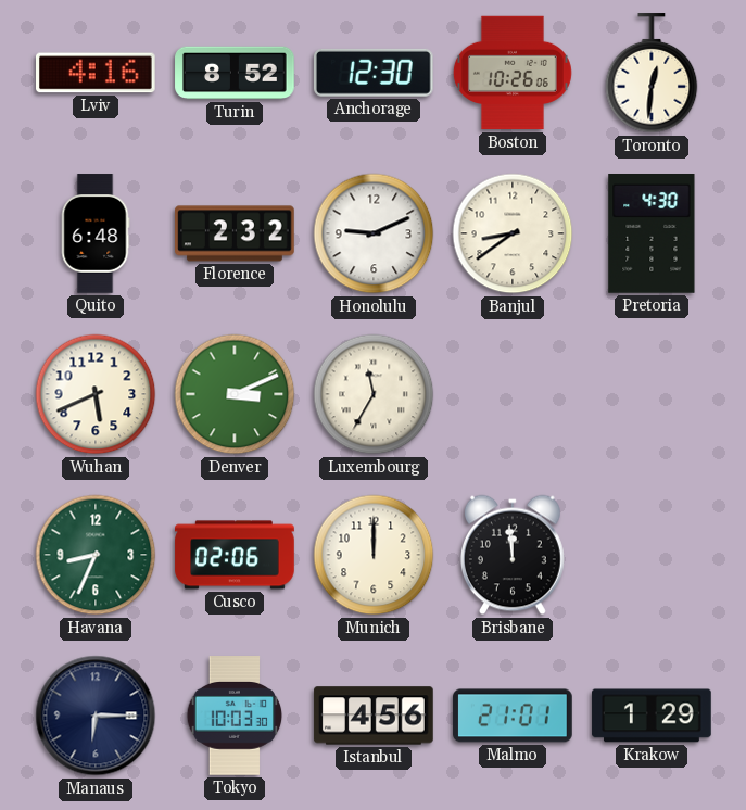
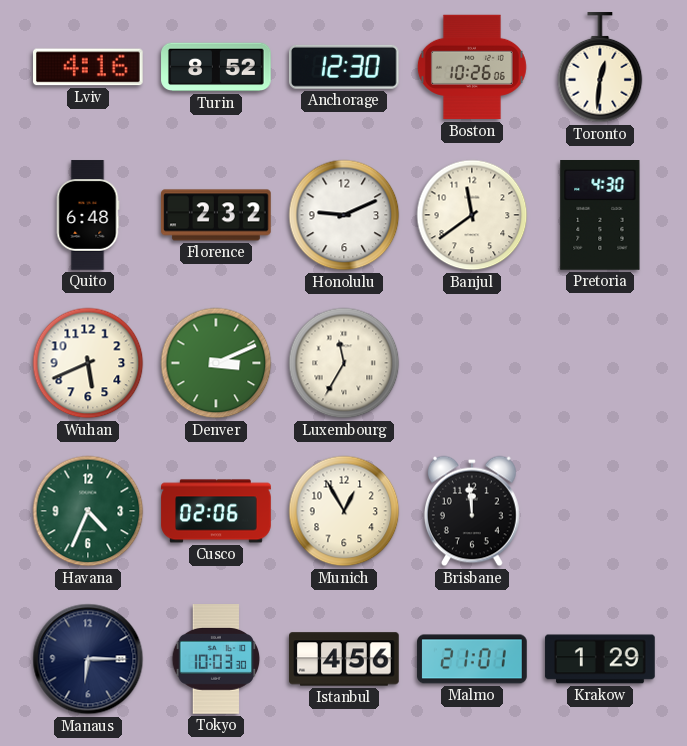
Banjul: 8:39 -> 11:39 (472, 215)
Havana: 8:34 -> 4:34 (88, 511)
Munich: 12:00 -> 12:55 (344, 511)
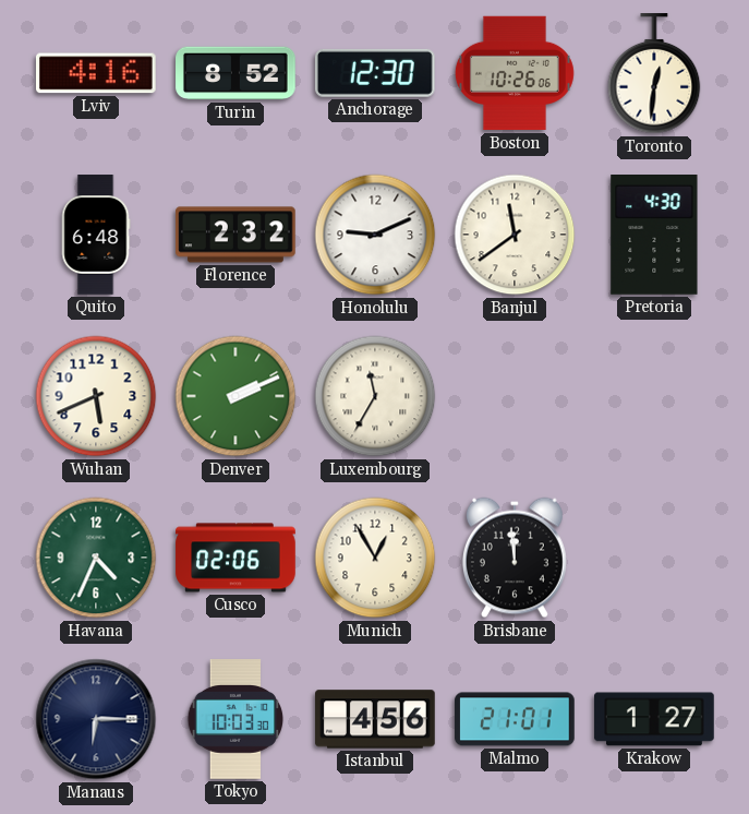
Denver: 3:11 -> 2:11 (235, 396)
Krakow: 1:29 -> 1:27 (654, 719)
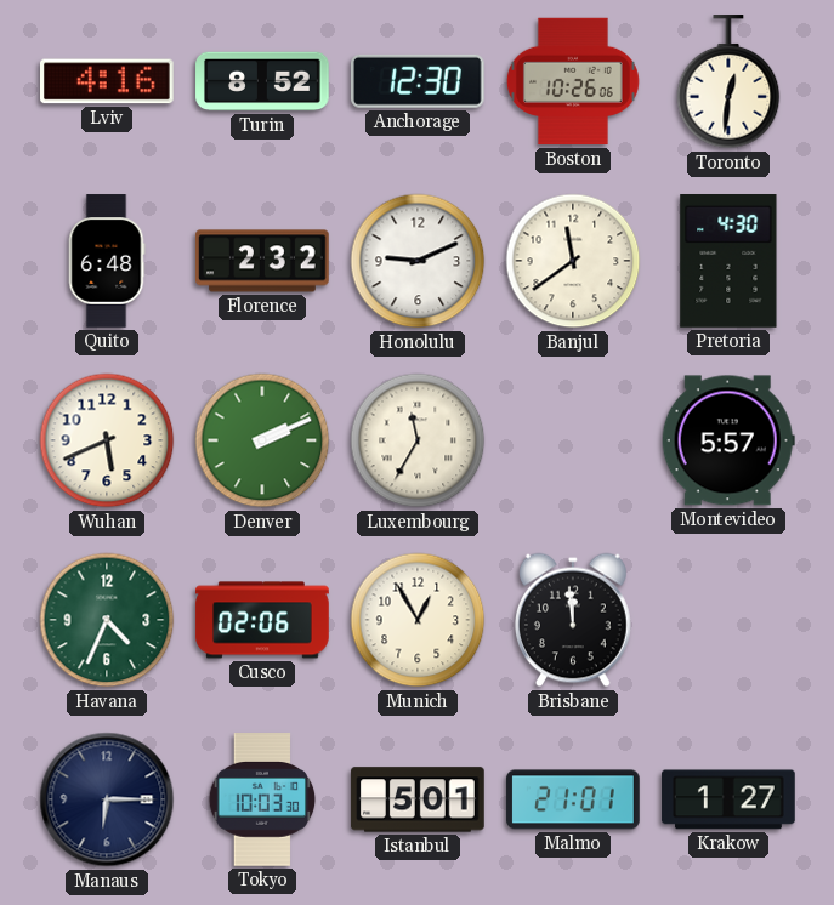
Montevideo: none -> 5:57 (728, 440)
Istanbul: 4:56 -> 5:01 (418, 799)
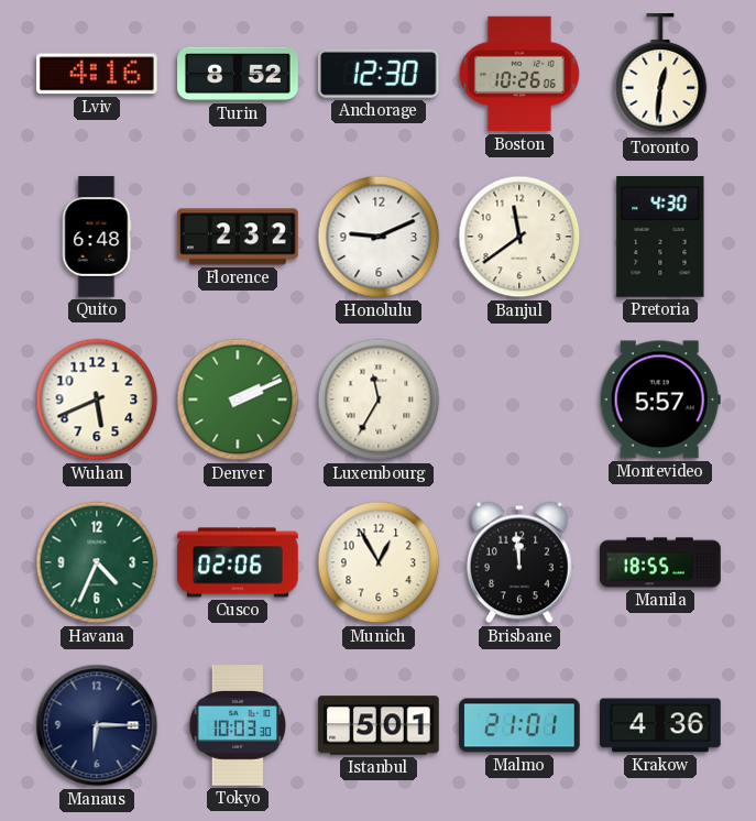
Manila: none -> 18:55 (660, 562)
Krakow: 1:27 -> 4:36 (660, 725)
